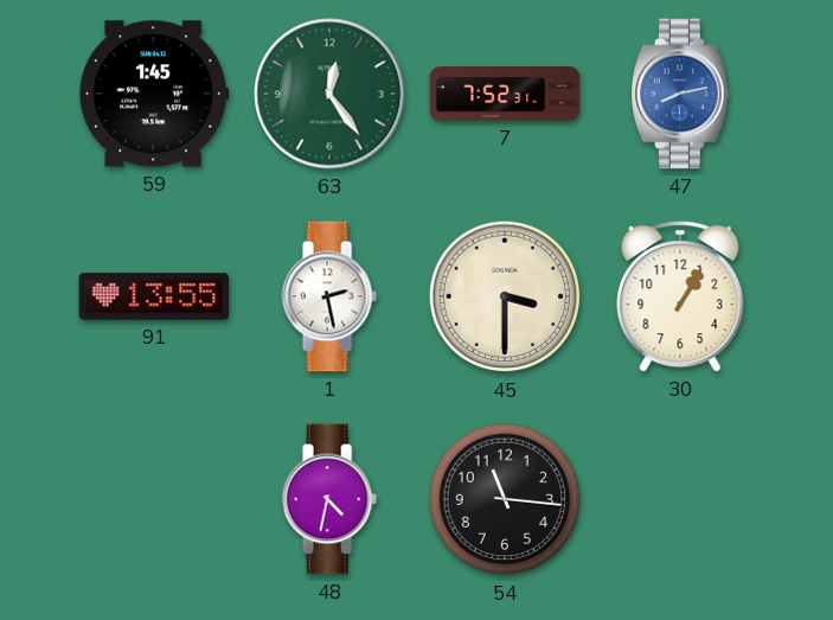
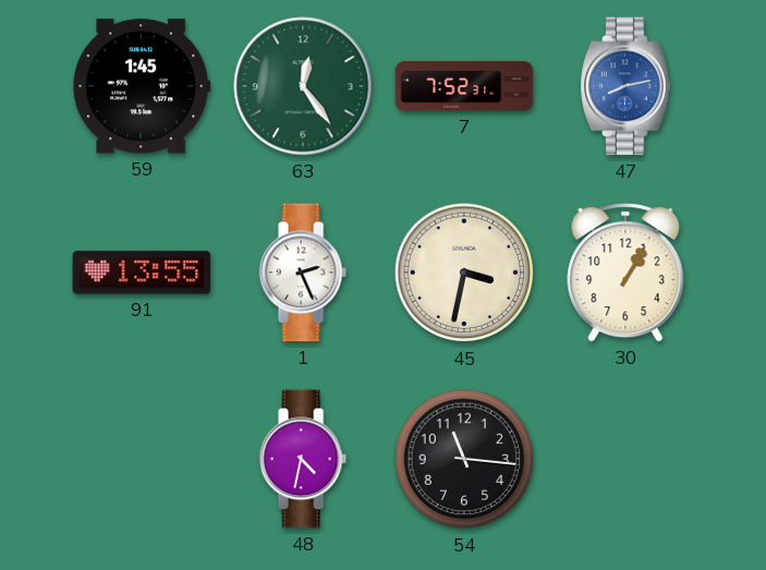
1: 2:28 -> 2:26 (303, 272)
45: 3:30 -> 3:32 (464, 272)
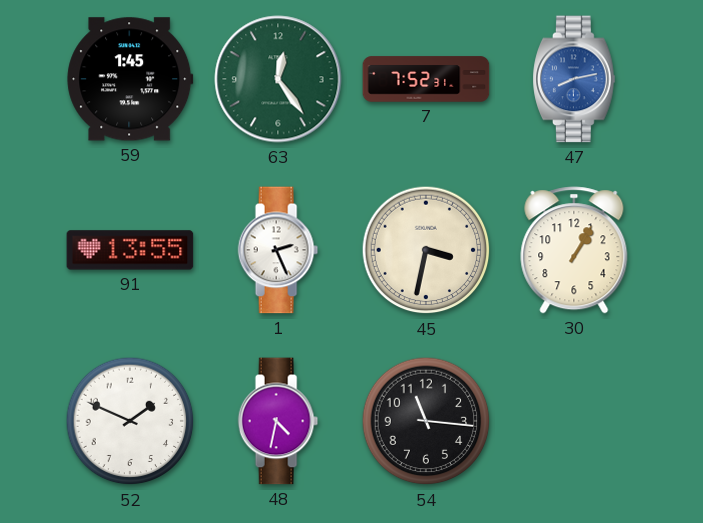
52: none -> 1:49 (130, 421)
